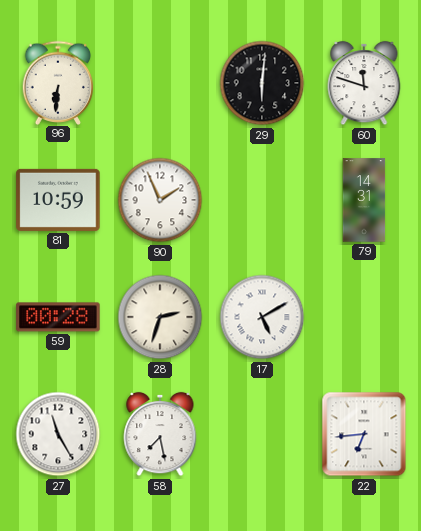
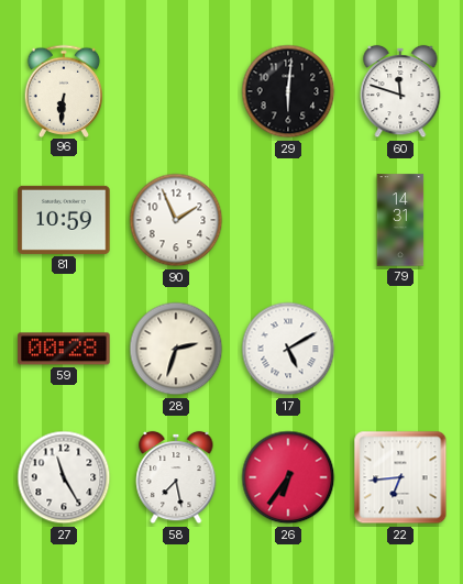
26: none -> 6:36 (288, 477)
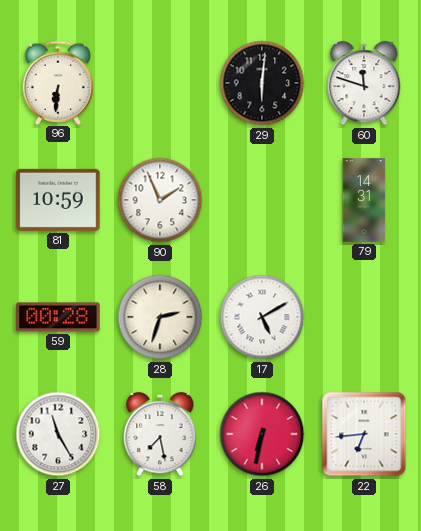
26: 6:36 -> 6:32 (262, 434)
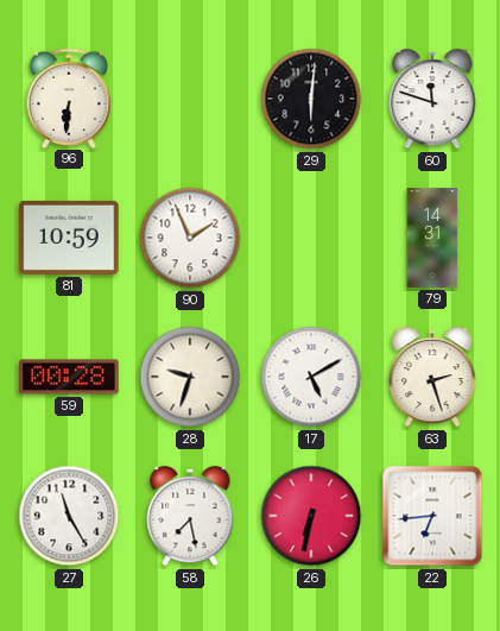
28: 2:33 -> 9:33 (190, 377)
63: none -> 2:27 (432, 377)
